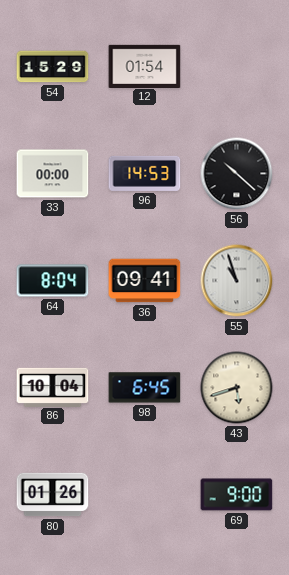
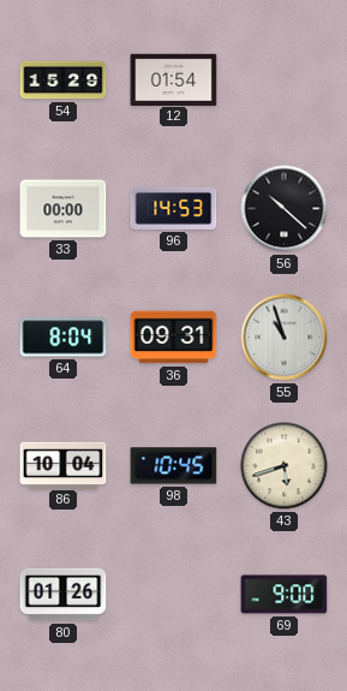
36: 09:41 -> 09:31 (174, 338)
98: 6:45 -> 10:45 (174, 466)
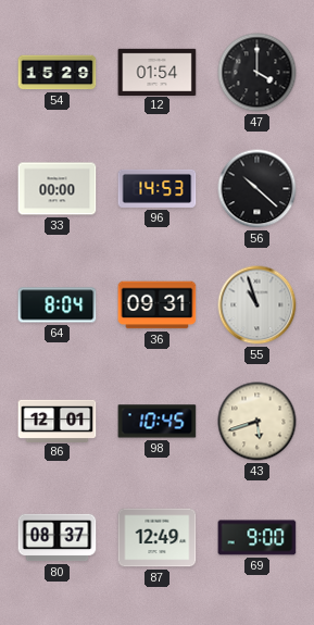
47: none -> 4:00 (258, 73)
86: 10:04 -> 12:01 (58, 421)
80: 01:26 -> 08:37 (58, 538)
87: none -> 12:49 (158, 538)
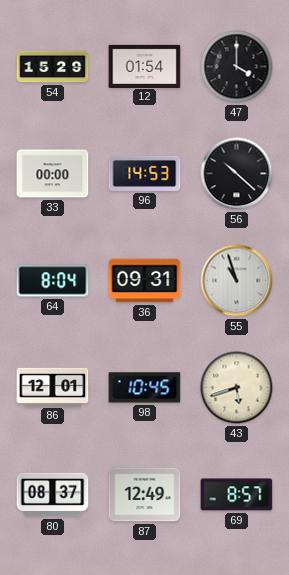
69: 9:00 -> 8:57 (237, 495)
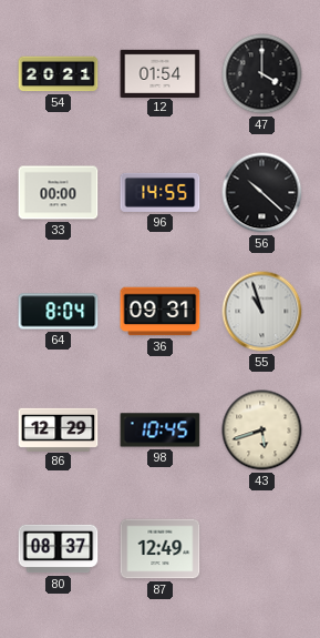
54: 15:29 -> 20:21 (59, 74)
96: 14:53 -> 14:55 (161, 192)
86: 12:01 -> 12:29 (59, 429)
69: 8:57 -> none (237, 495)
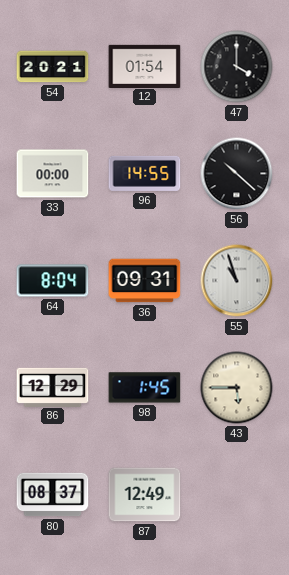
98: 10:45 -> 1:45 (145, 388)
43: 5:42 -> 5:45 (237, 388)
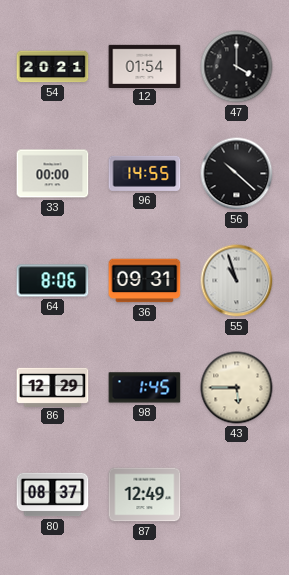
64: 8:04 -> 8:06 (53, 281)
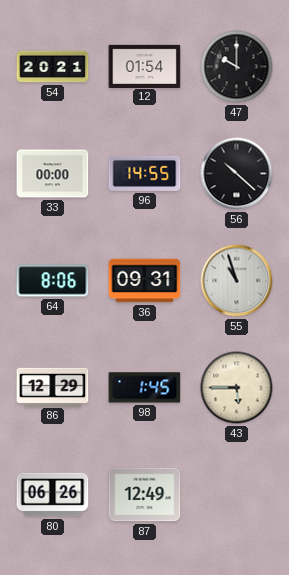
47: 4:00 -> 10:00 (237, 67)
80: 08:37 -> 06:26 (53, 495)
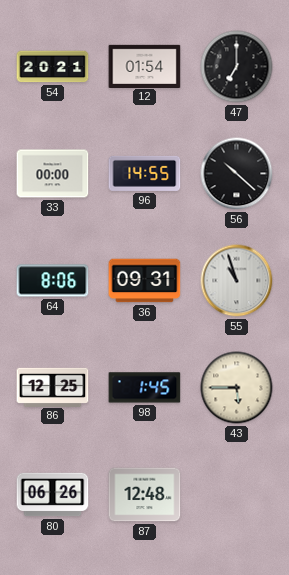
47: 10:00 -> 7:00 (237, 67)
86: 12:29 -> 12:25 (53, 387)
87: 12:49 -> 12:48 (145, 495)
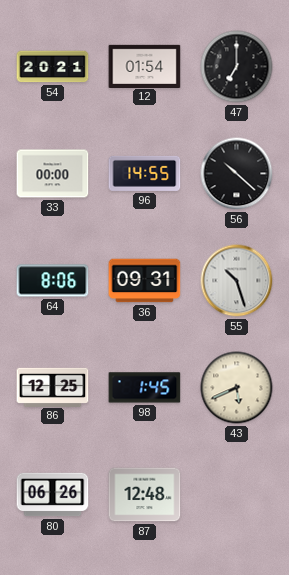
55: 10:57 -> 10:27 (237, 281)
43: 5:45 -> 5:41 (237, 388)
